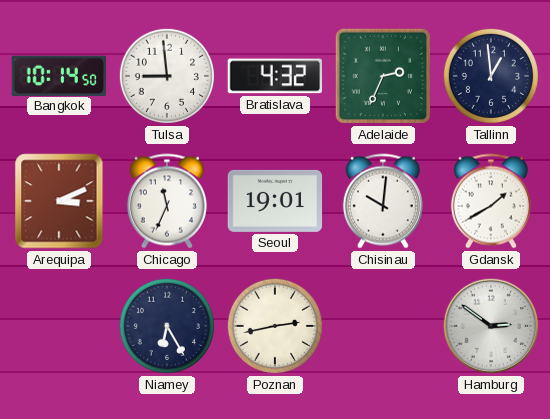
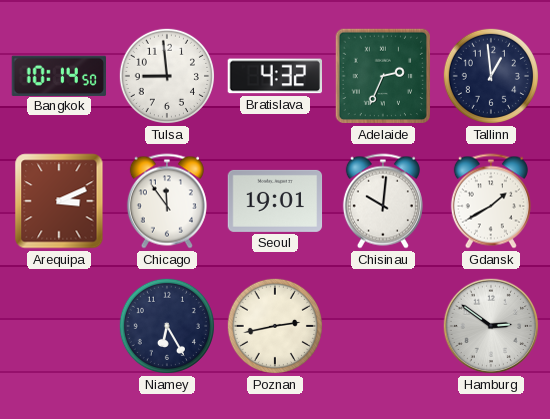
Chicago: 11:34 -> 11:54 (167, 201)
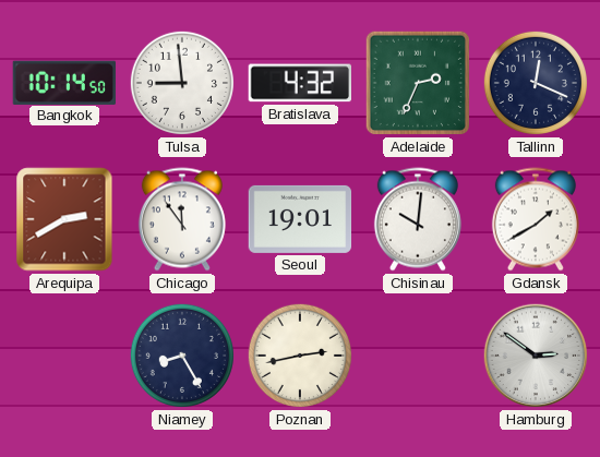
Tallinn: 12:59 -> 12:19 (536, 83)
Arequipa: 3:11 -> 2:40 (64, 219)
Niamey: 6:25 -> 8:25 (182, 356)
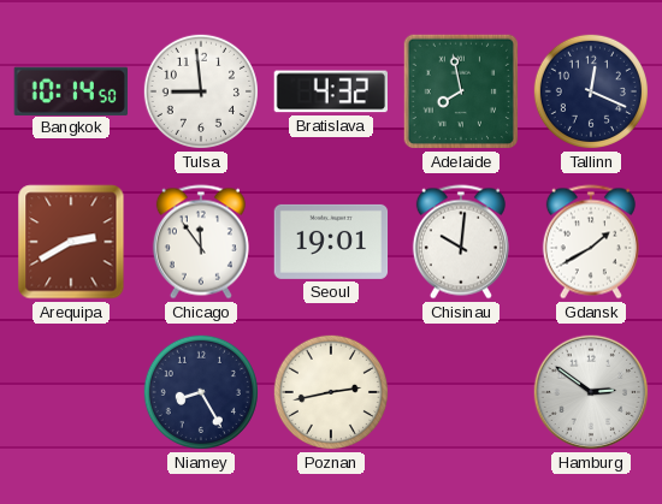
Adelaide: 2:34 -> 7:58 (461, 91)
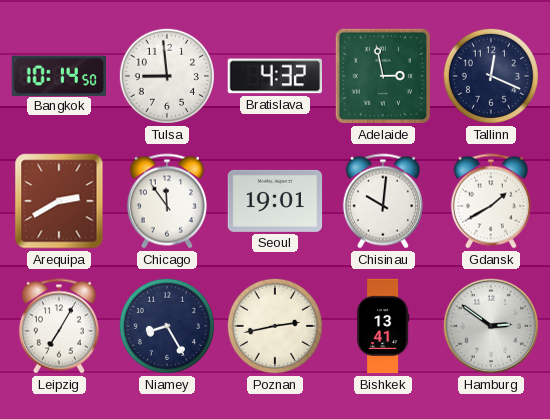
Adelaide: 7:58 -> 2:58 (383, 76)
Leipzig: none -> 7:05 (59, 326)
Bishkek: none -> 13:41 (383, 326)
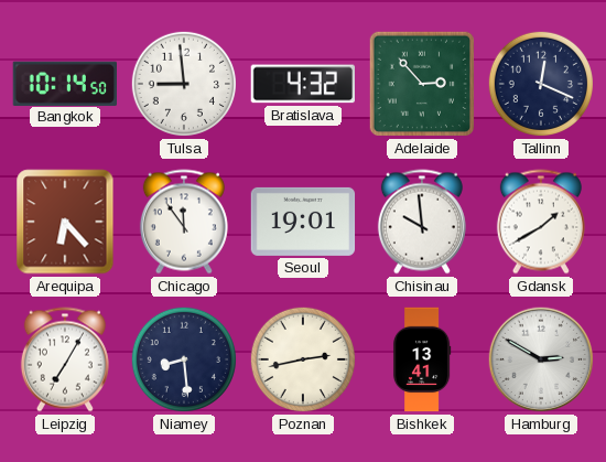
Adelaide: 2:58 -> 2:53 (422, 84)
Arequipa: 2:40 -> 6:23 (65, 222)
Chisinau: 10:01 -> 9:59 (422, 222)
Niamey: 8:25 -> 8:29 (184, 359)
Hamburg: 2:51 -> 2:50 (541, 359)
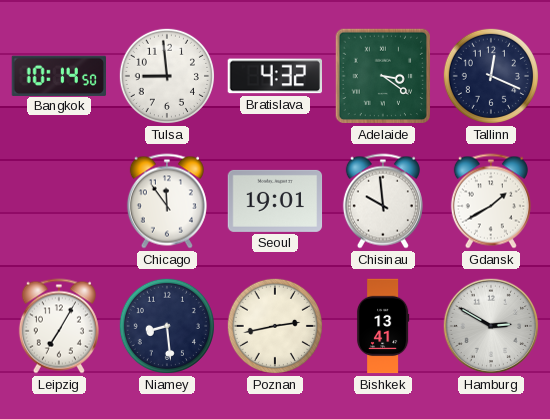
Adelaide: 2:53 -> 3:21 (383, 76)
Arequipa: 6:23 -> none (65, 222)
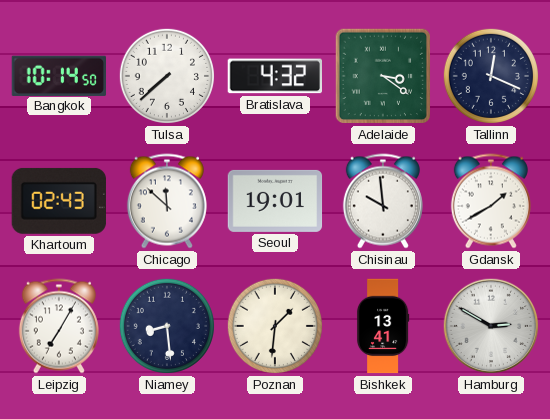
Tulsa: 8:59 -> 7:38 (167, 76)
Khartoum: none -> 02:43 (59, 201)
Chicago: 11:54 -> 11:52 (167, 201)
Poznan: 2:43 -> 1:31 (275, 326)
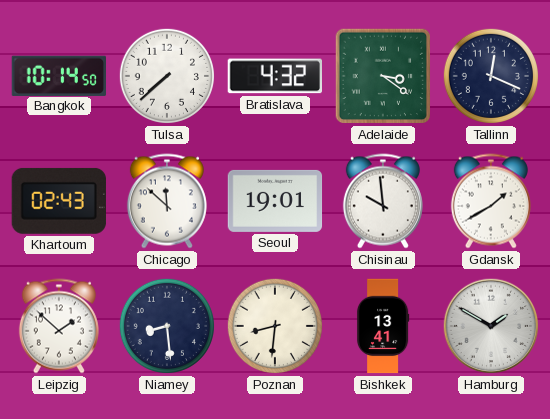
Leipzig: 7:05 -> 1:52 (59, 326)
Poznan: 1:31 -> 8:31 (275, 326)
Hamburg: 2:50 -> 1:50 (491, 326)
